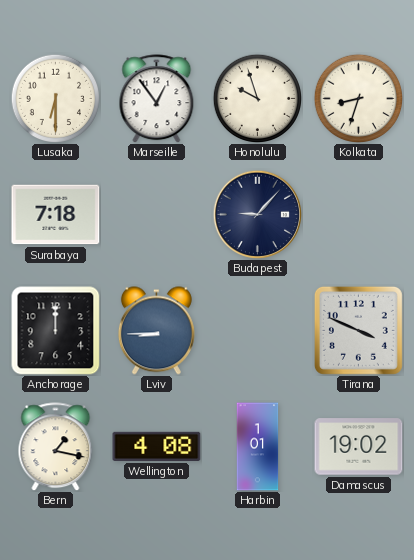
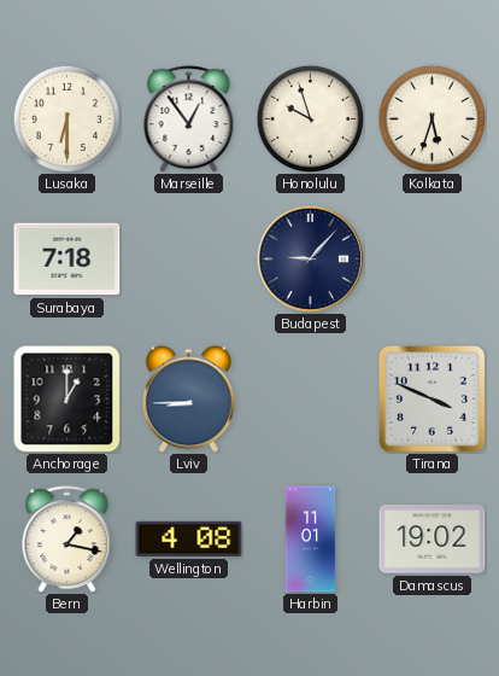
Kolkata: 8:33 -> 5:33 (432, 118)
Anchorage: 12:00 -> 1:00 (67, 400)
Harbin: 1:01 -> 11:01 (311, 540)
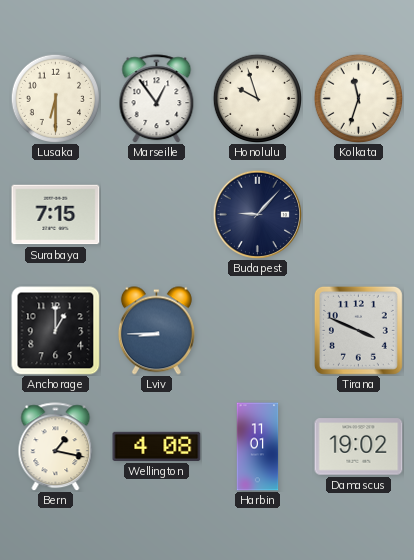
Kolkata: 5:33 -> 11:33 (358, 98)
Surabaya: 7:18 -> 7:15 (56, 215)
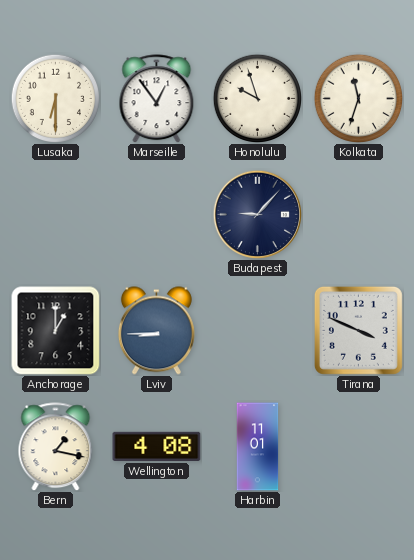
Surabaya: 7:15 -> none (56, 215)
Damascus: 19:02 -> none (359, 447)
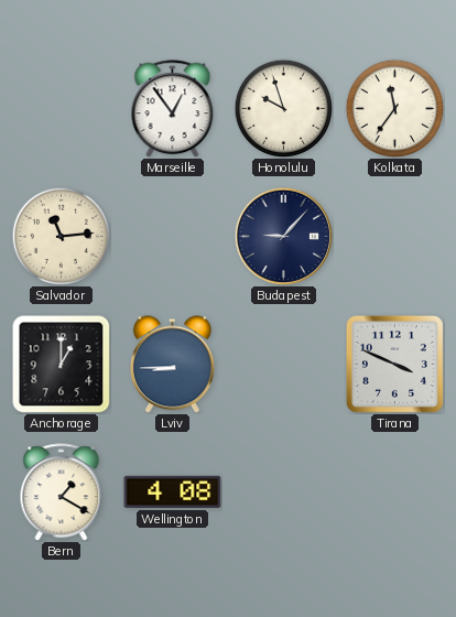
Lusaka: 6:30 -> none (55, 98)
Kolkata: 11:33 -> 11:36 (394, 108)
Salvador: none -> 11:14 (61, 236)
Bern: 1:17 -> 1:20 (62, 492)
Harbin: 11:01 -> none (258, 447)
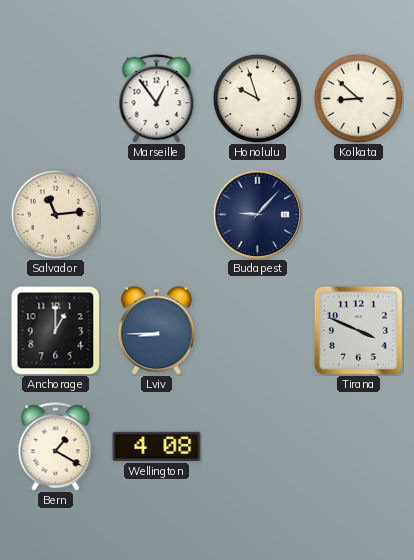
Kolkata: 11:36 -> 8:52 (358, 98)
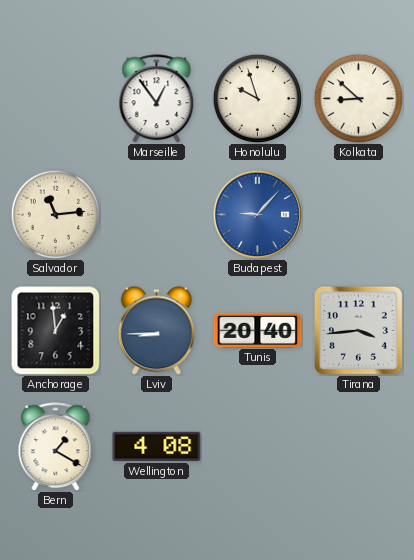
Budapest dial: navy -> blue (257, 214)
Anchorage: 1:00 -> 12:59 (56, 331)
Tunis: none -> 20:40 (258, 330)
Tirana: 3:49 -> 3:44 (358, 330)
